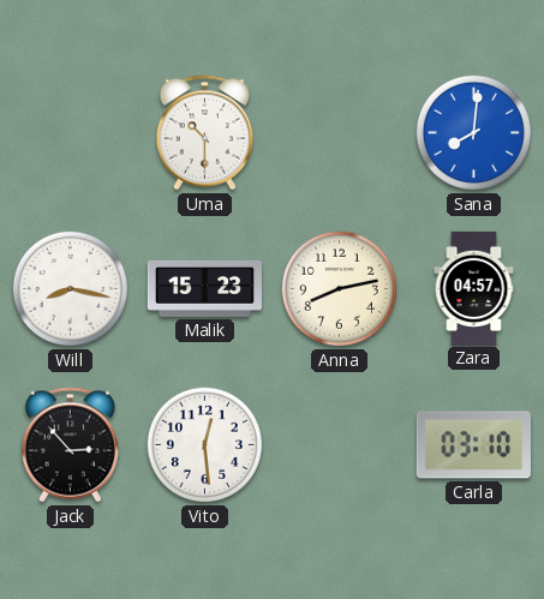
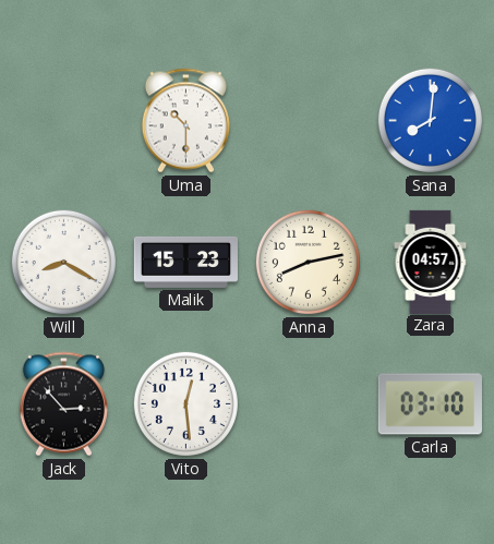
Will: 8:17 -> 8:20 (63, 262)
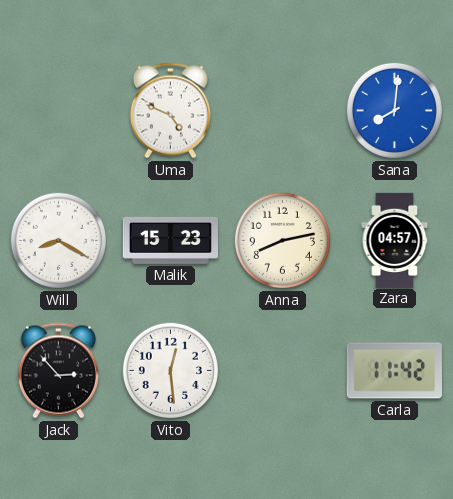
Uma: 10:30 -> 4:49 (170, 111)
Carla: 03:10 -> 11:42 (394, 371)
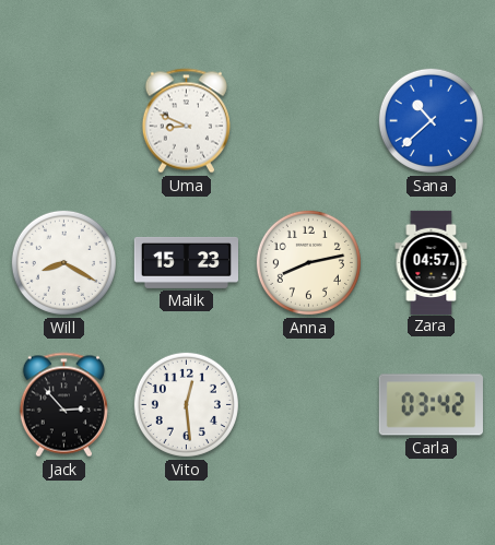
Uma: 4:49 -> 8:49 (186, 121)
Sana: 8:01 -> 10:38 (431, 120)
Carla: 11:42 -> 03:42 (431, 405)
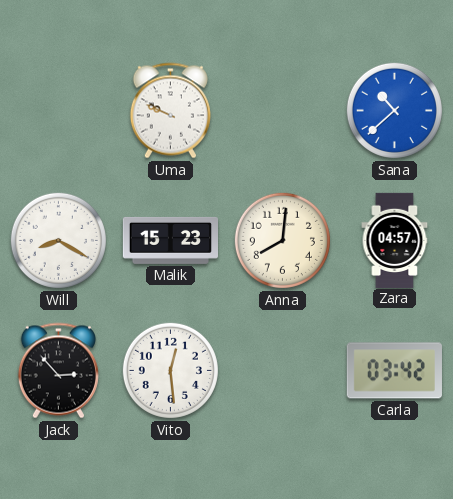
Uma: 8:49 -> 9:49 (170, 111)
Anna: 8:13 -> 8:01 (282, 240)
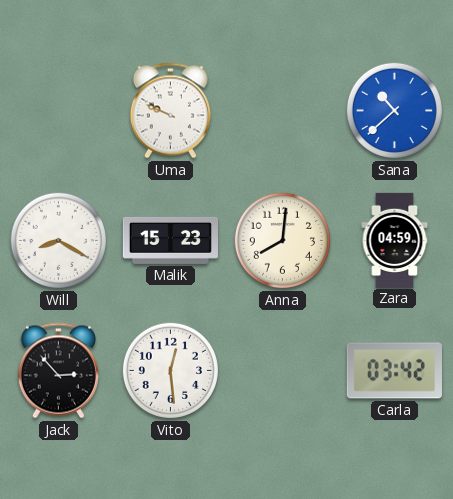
Zara: 04:57 -> 04:59 (395, 240)
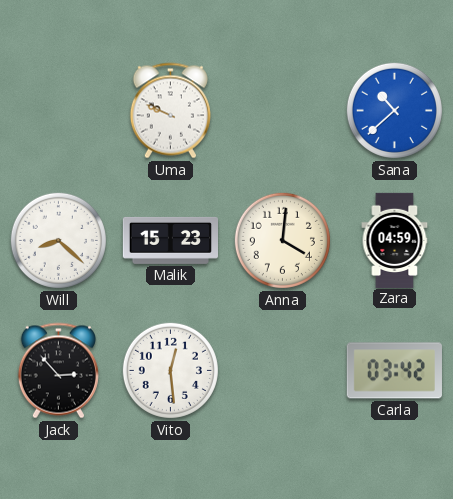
Will: 8:20 -> 8:22 (58, 240)
Anna: 8:01 -> 4:01 (282, 240)
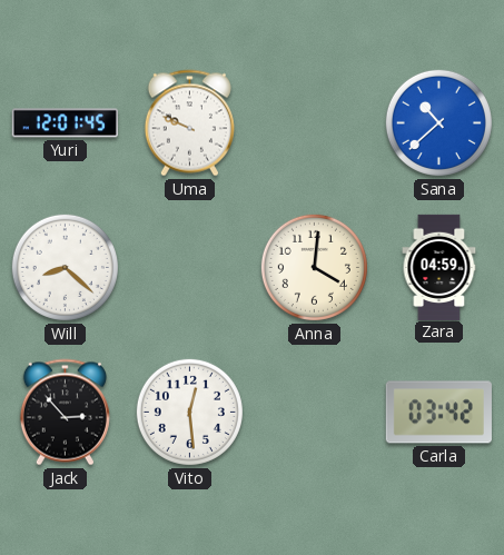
Yuri: none -> 12:01 (65, 123)
Malik: 15:23 -> none (170, 240)
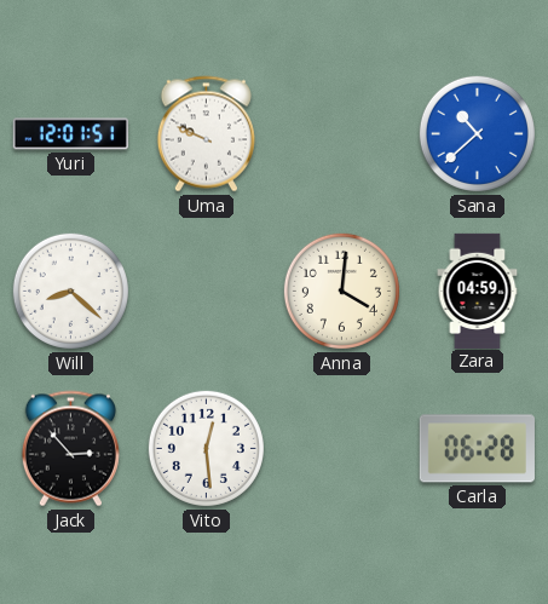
Yuri: 12:01:45 -> 12:01:51 (70, 134)
Carla: 03:42 -> 06:28 (477, 449)
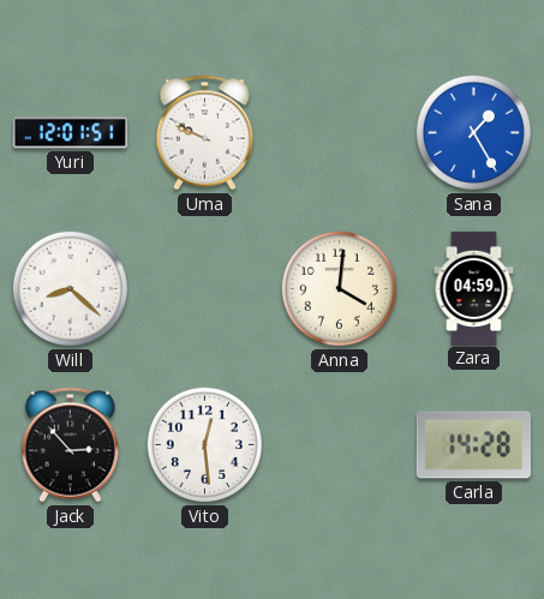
Sana: 10:38 -> 1:25 (473, 132)
Carla: 06:28 -> 14:28 (473, 445)
